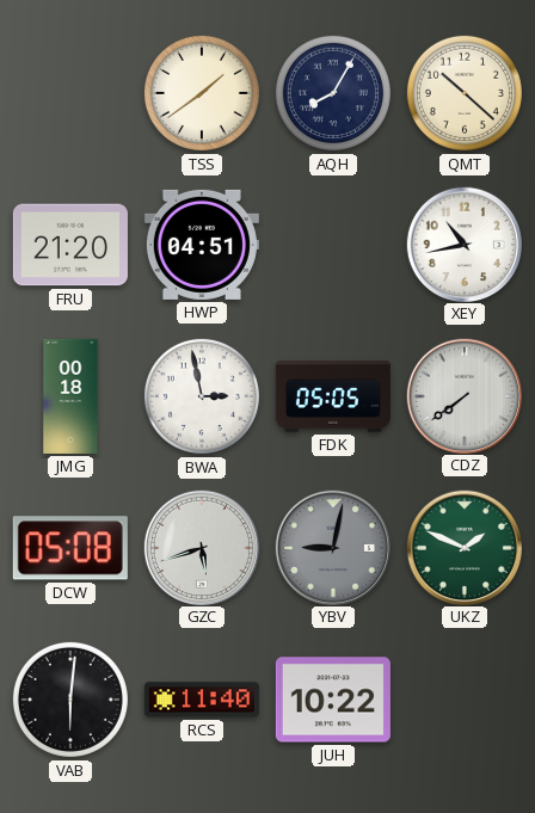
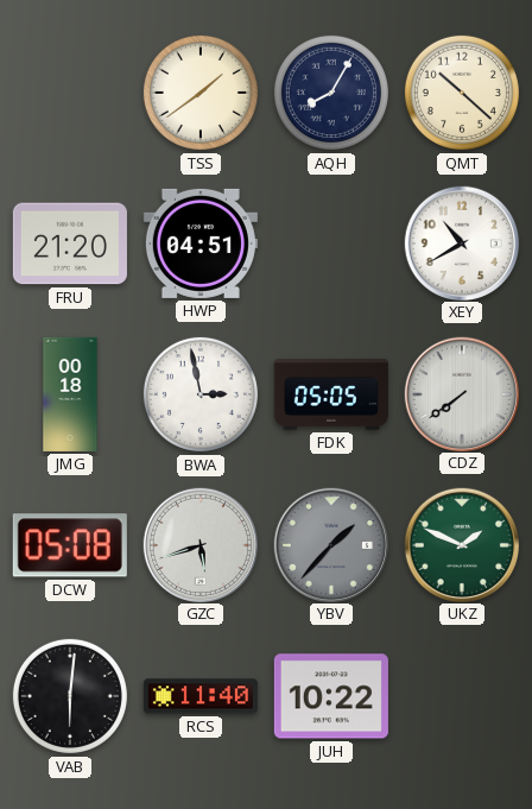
XEY: 10:43 -> 10:40 (461, 242)
YBV: 9:02 -> 1:37 (330, 544)
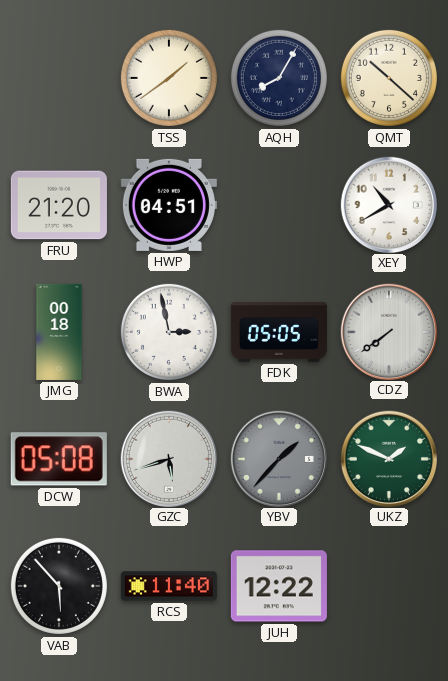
VAB: 6:01 -> 5:53 (59, 586)
JUH: 10:22 -> 12:22 (279, 586)
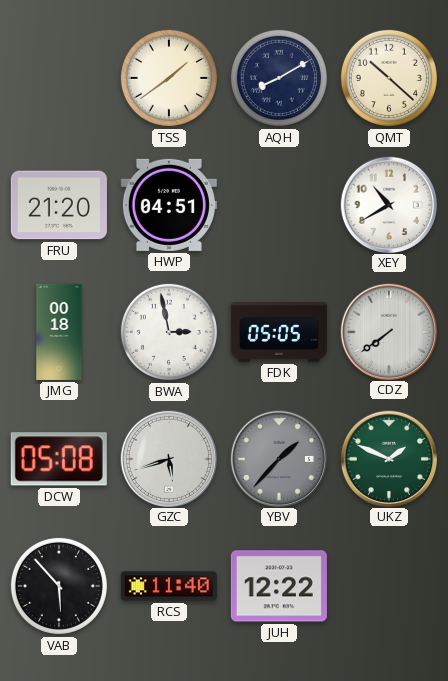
AQH: 8:05 -> 8:10 (279, 78)
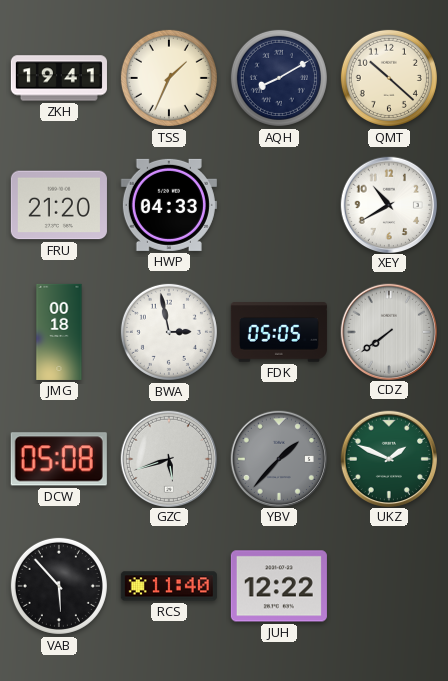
ZKH: none -> 19:41 (59, 78)
TSS: 1:39 -> 1:34 (169, 78)
HWP: 04:51 -> 04:33 (169, 205)
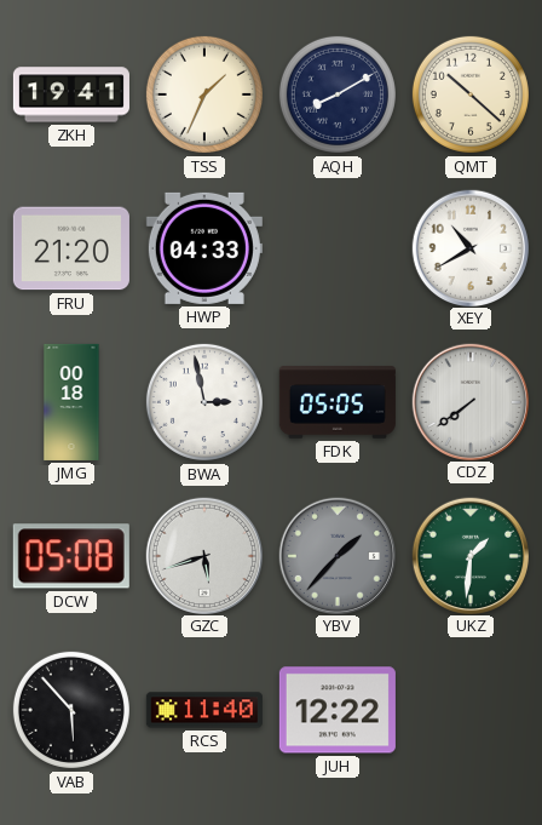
UKZ: 1:49 -> 1:31 (469, 555)
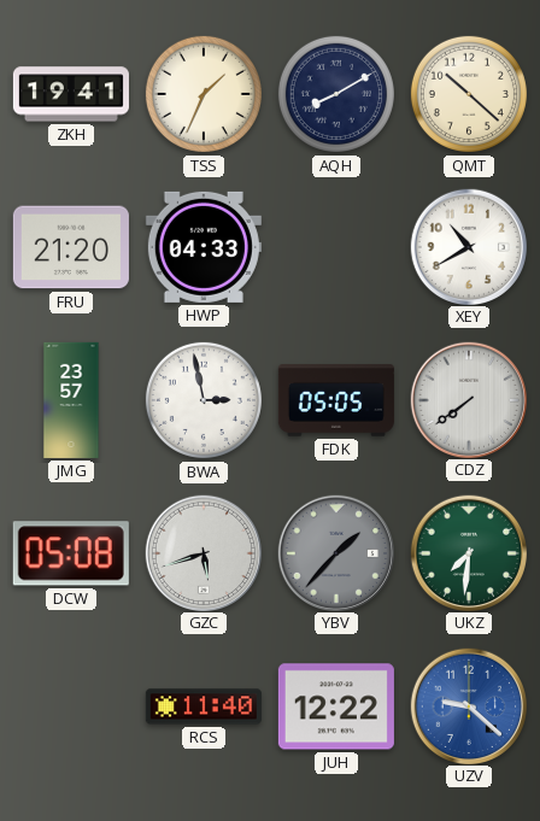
JMG: 00:18 -> 23:57 (71, 400)
UKZ: 1:31 -> 7:31 (468, 552)
VAB: 5:53 -> none (71, 710)
UZV: none -> 9:22 (468, 705)
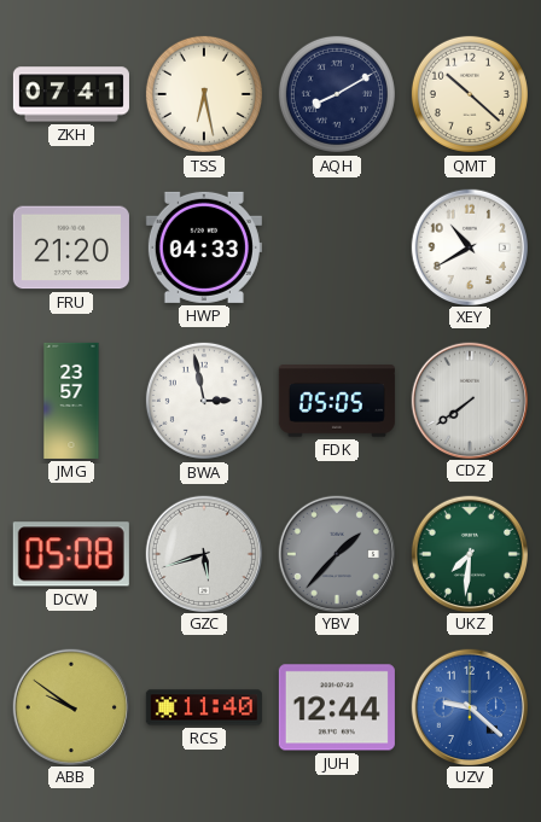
ZKH: 19:41 -> 07:41 (71, 94)
TSS: 1:34 -> 6:28 (204, 94)
ABB: none -> 9:51 (70, 706)
JUH: 12:22 -> 12:44 (337, 707)
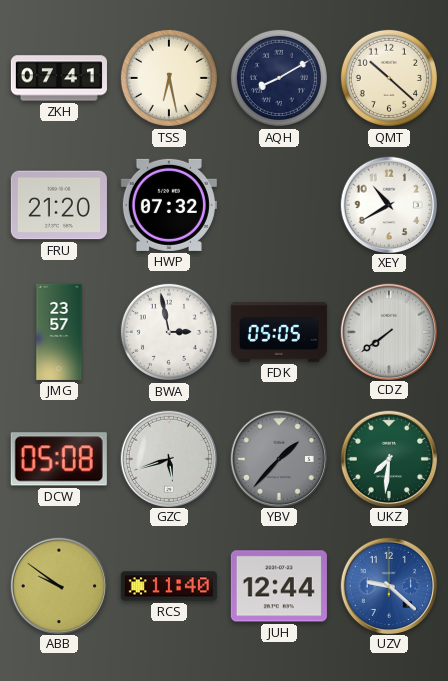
HWP: 04:33 -> 07:32 (169, 205)
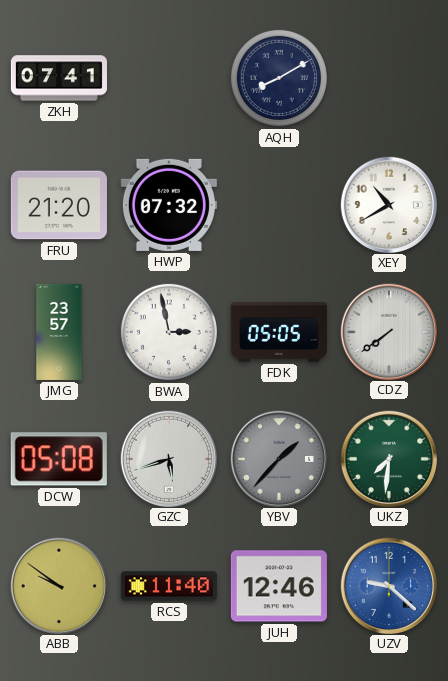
TSS: 6:28 -> none (169, 78)
QMT: 10:22 -> none (389, 78)
JUH: 12:44 -> 12:46 (279, 586)
